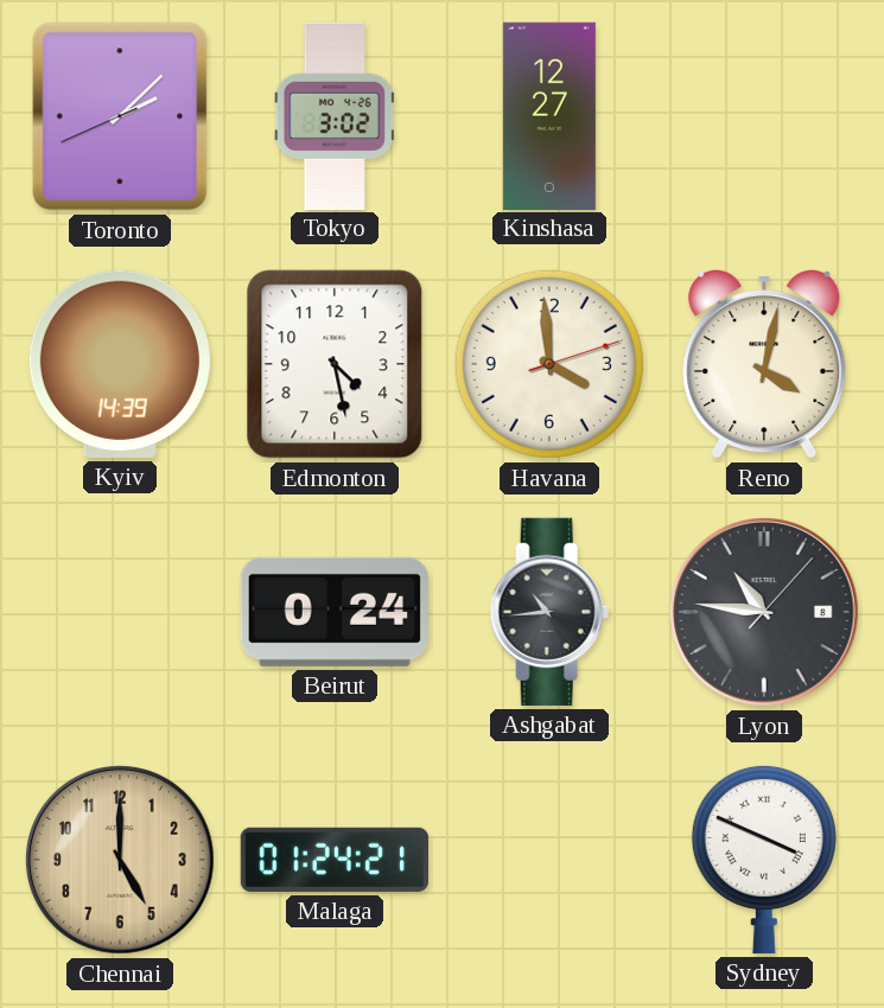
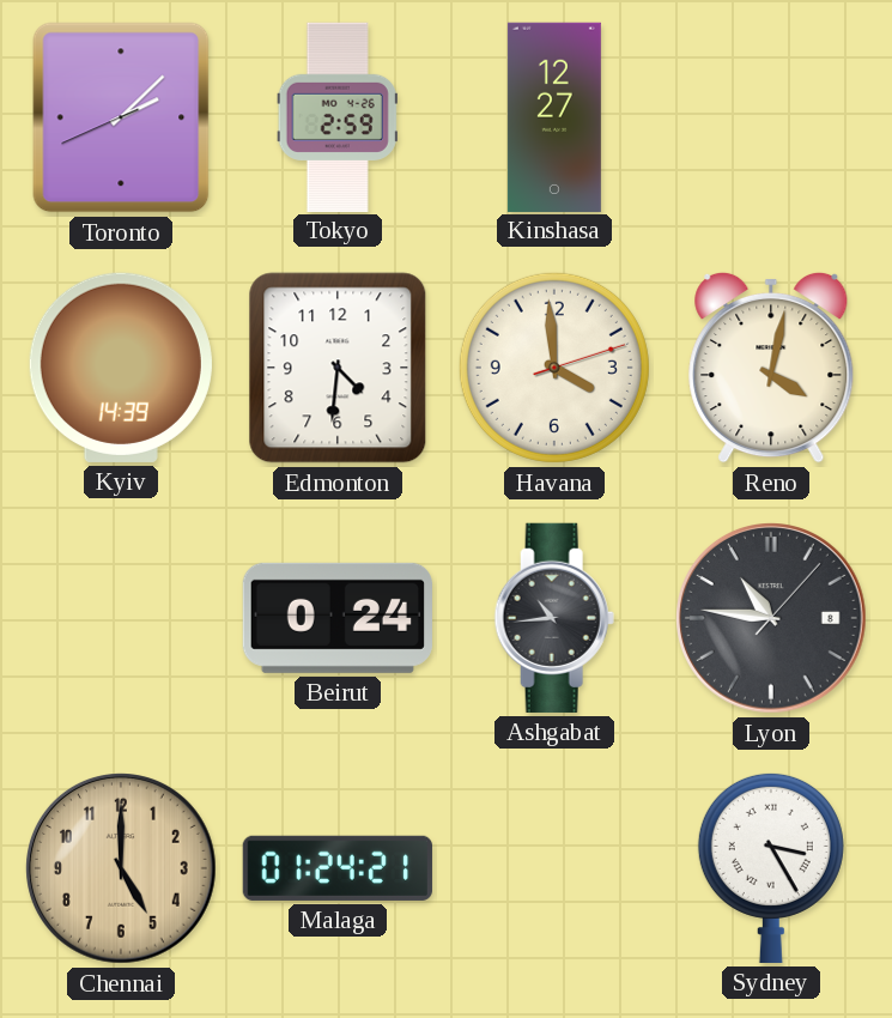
Tokyo: 3:02 -> 2:59 (338, 116)
Edmonton: 4:28 -> 4:31 (338, 368)
Sydney: 3:49 -> 3:25 (771, 867)
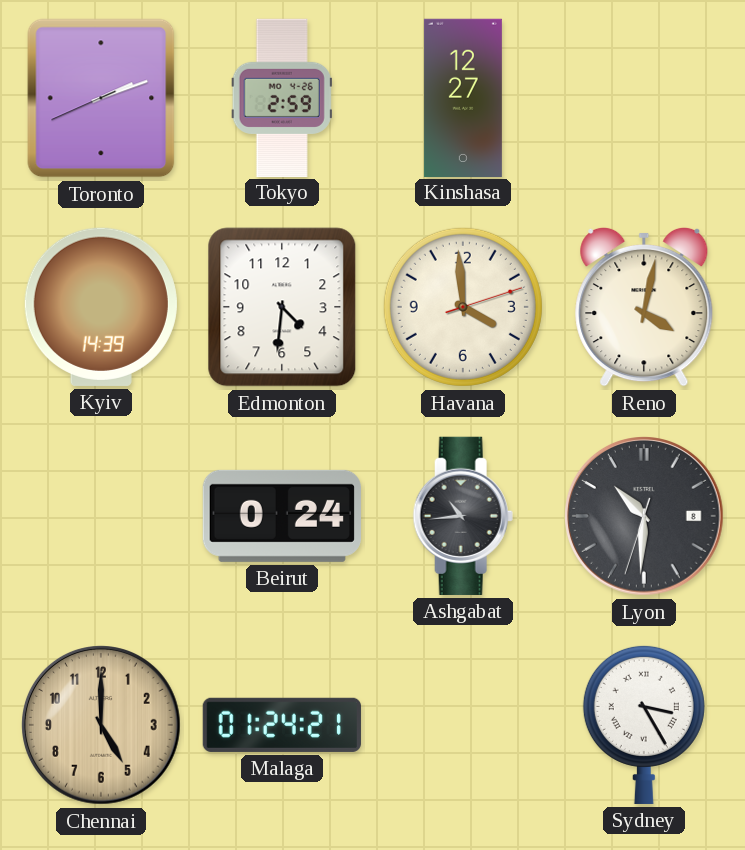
Toronto: 2:07 -> 2:11 (101, 98)
Lyon: 10:46 -> 10:30 (645, 517)
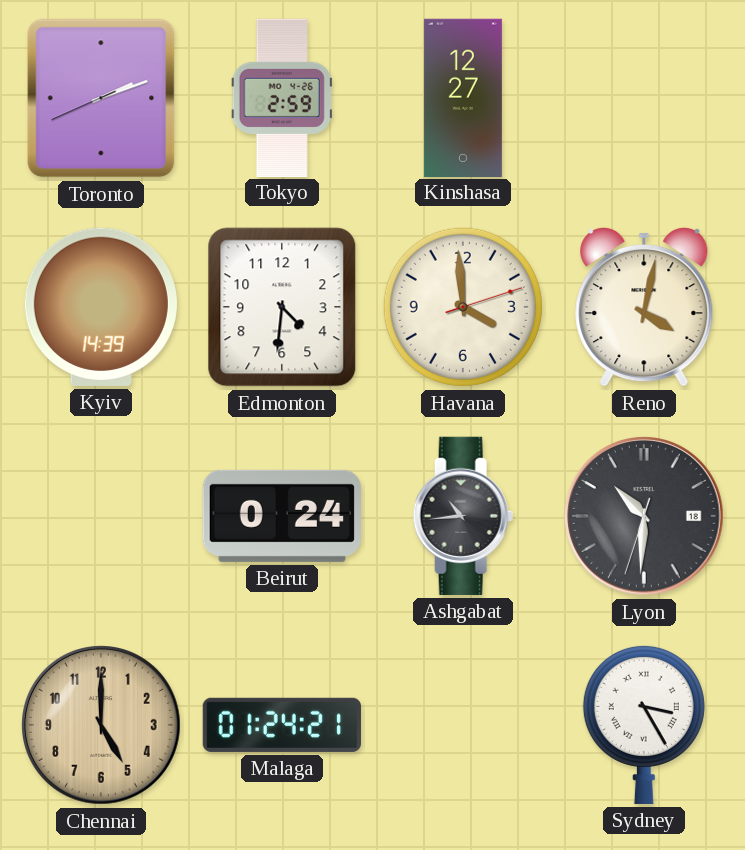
Lyon date: 8 -> 18 (645, 517)
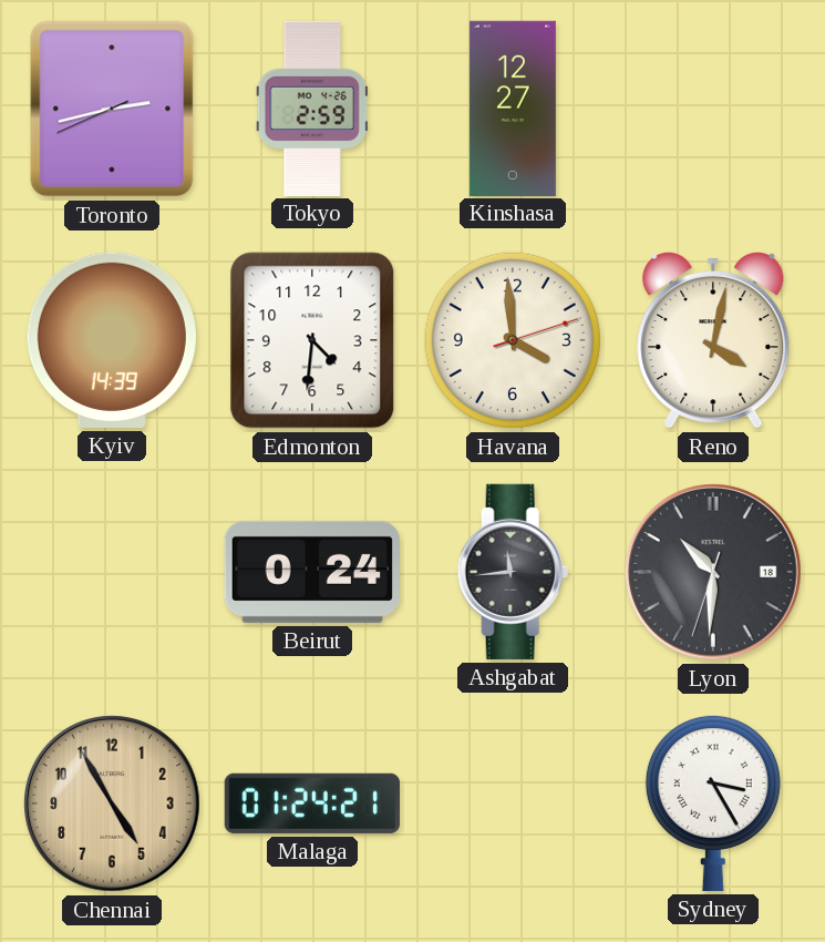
Toronto: 2:11 -> 2:42 (112, 109)
Ashgabat: 10:44 -> 11:44 (513, 572)
Chennai: 5:00 -> 4:55 (113, 805)
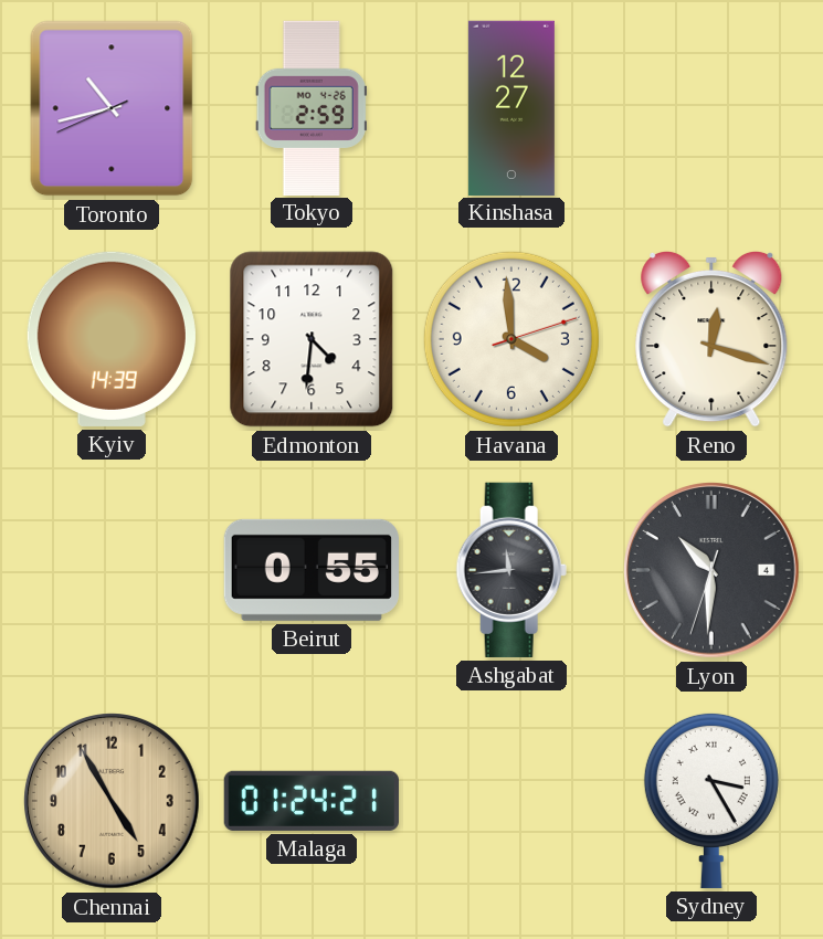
Toronto: 2:42 -> 10:42 (112, 108)
Reno: 4:02 -> 12:18 (711, 339)
Beirut: 0:24 -> 0:55 (312, 570)
Lyon date: 18 -> 4 (713, 571)
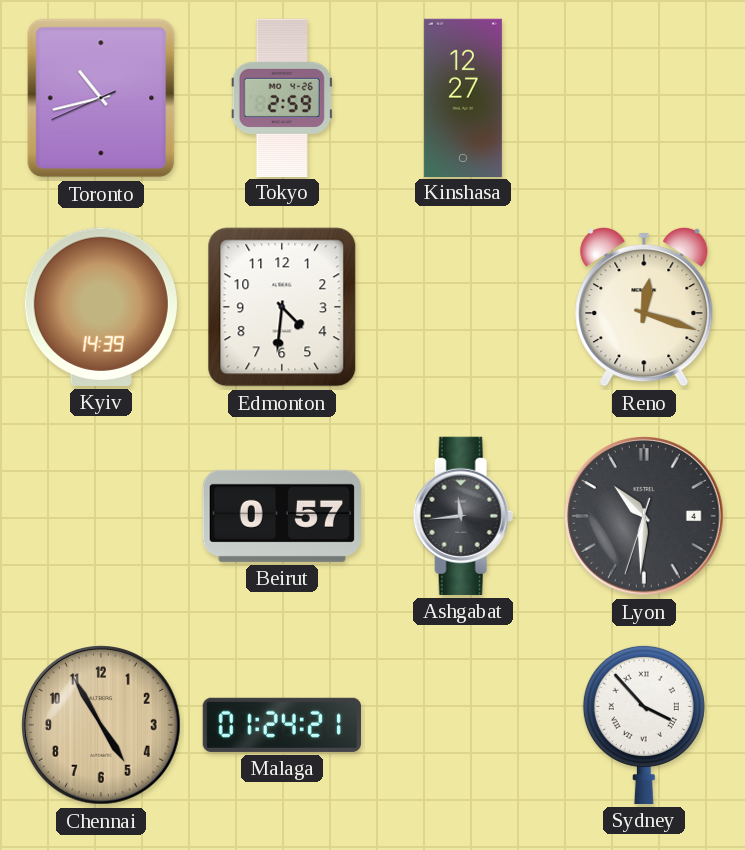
Havana: 3:59 -> none (511, 339)
Beirut: 0:55 -> 0:57 (282, 516)
Sydney: 3:25 -> 3:53 (644, 724)
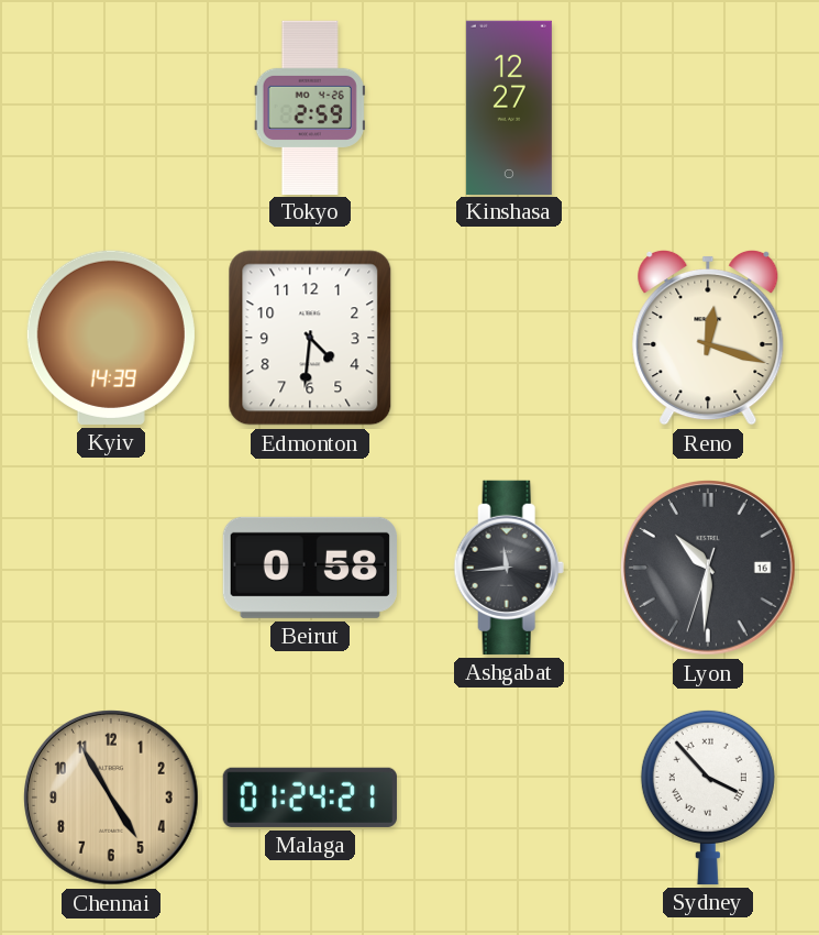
Toronto: 10:42 -> none (101, 98)
Beirut: 0:57 -> 0:58 (310, 568)
Lyon date: 4 -> 16 (709, 569)
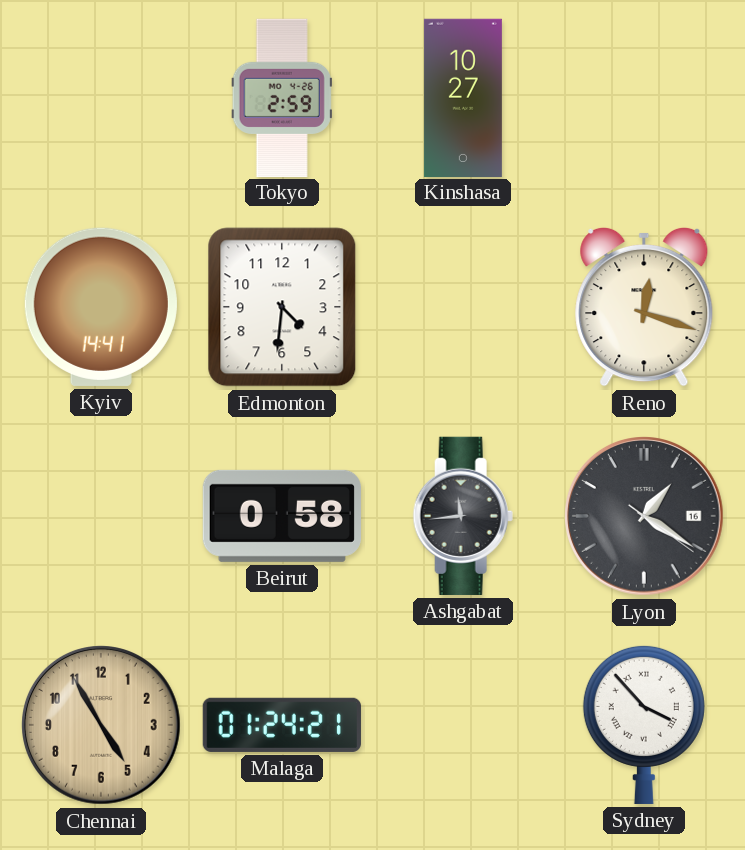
Kinshasa: 12:27 -> 10:27 (463, 97)
Kyiv: 14:39 -> 14:41 (101, 307)
Lyon: 10:30 -> 1:20 (645, 517)
